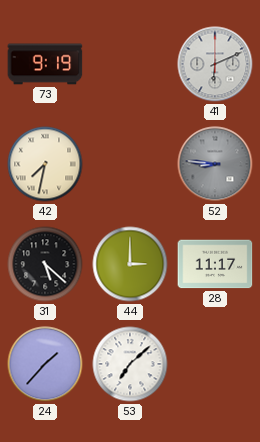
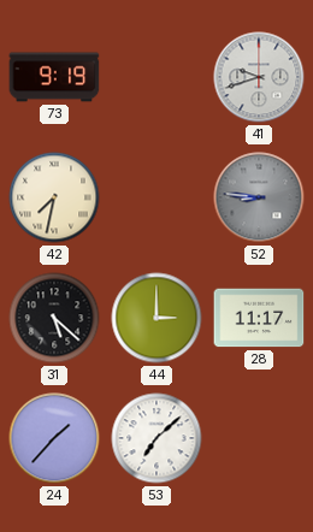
41: 6:11 -> 9:42 (259, 77)
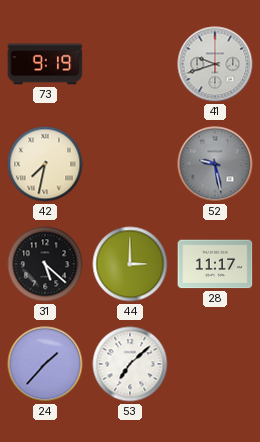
52: 8:46 -> 9:28 (215, 164)
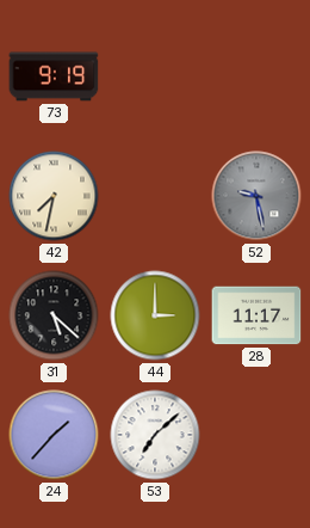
41: 9:42 -> none (215, 64)
